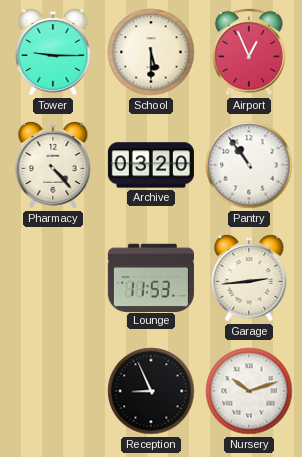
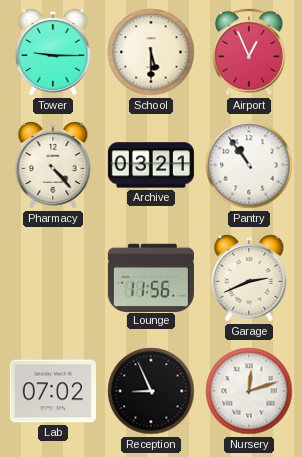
Archive: 03:20 -> 03:21 (151, 165)
Lounge: 11:53 -> 11:56 (151, 277)
Garage: 2:44 -> 2:41 (249, 278)
Lab: none -> 07:02 (53, 391)
Nursery: 10:12 -> 12:12 (249, 391)
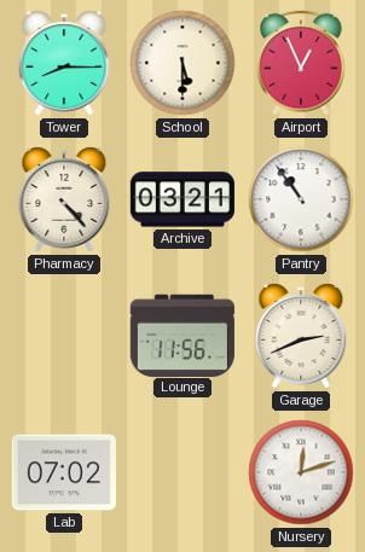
Tower: 9:15 -> 8:15 (64, 63)
Reception: 8:56 -> none (151, 391)
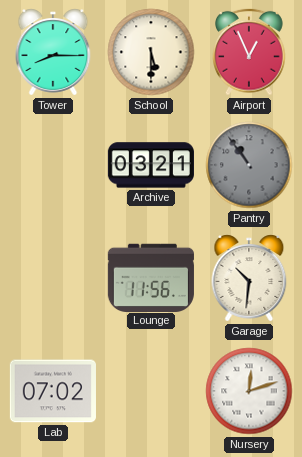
Pharmacy: 4:23 -> none (64, 199)
Pantry dial: white -> grey (249, 165)
Garage: 2:41 -> 10:31 (249, 278)
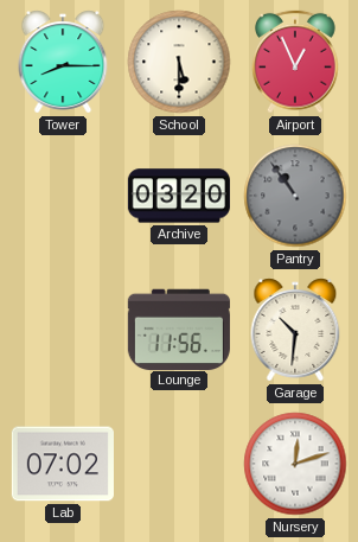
Archive: 03:21 -> 03:20 (179, 196)
